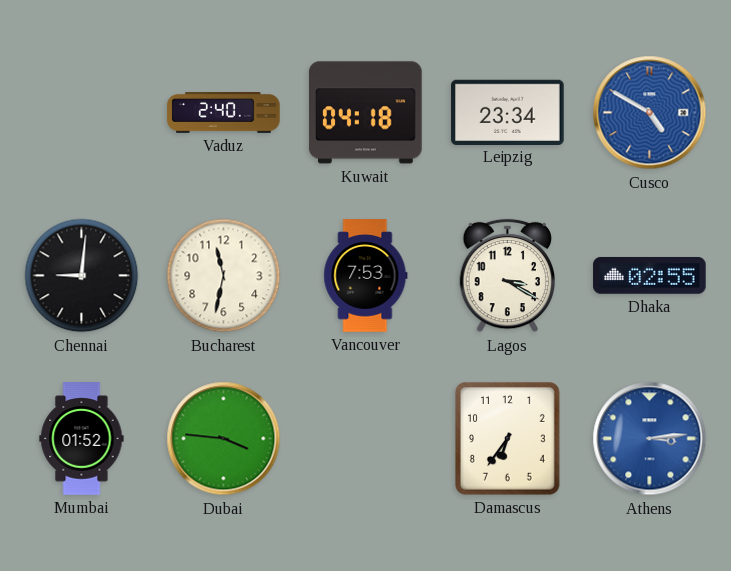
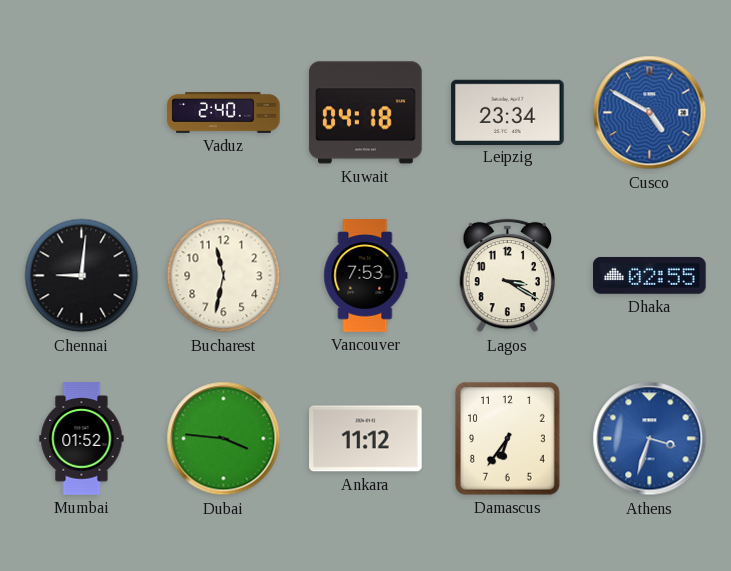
Ankara: none -> 11:12 (366, 439)
Athens: 3:14 -> 3:33 (650, 439)
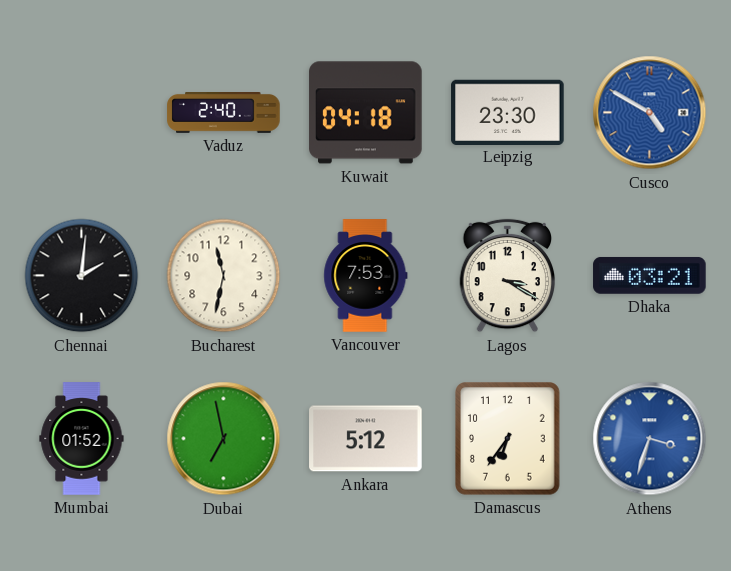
Leipzig: 23:34 -> 23:30 (508, 112)
Chennai: 9:01 -> 2:01 (82, 276)
Dhaka: 02:55 -> 03:21 (650, 276)
Dubai: 3:46 -> 6:58 (224, 439)
Ankara: 11:12 -> 5:12 (366, 439)
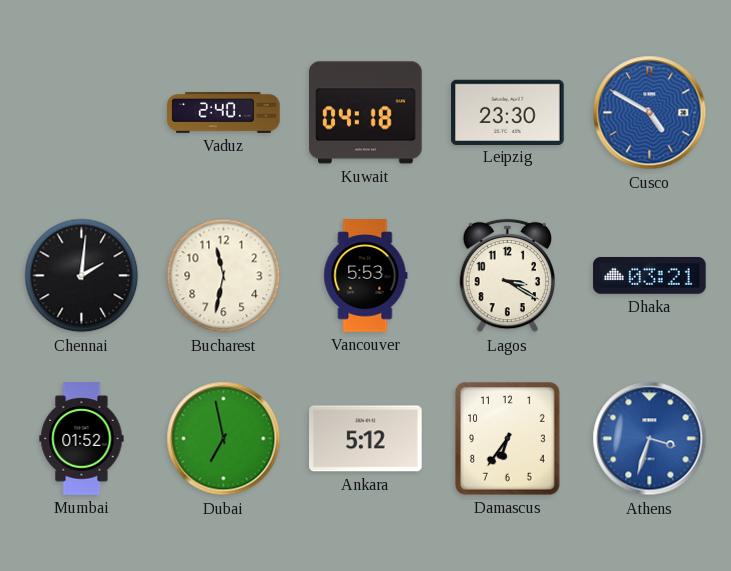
Vancouver: 7:53 -> 5:53 (366, 276)
